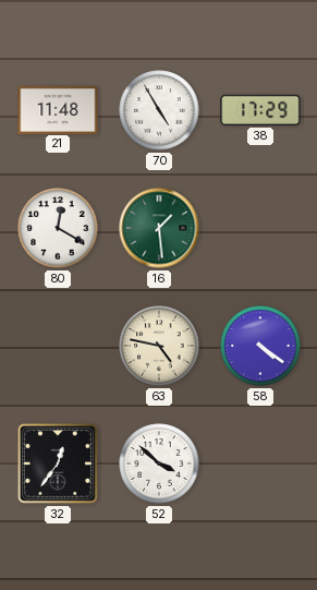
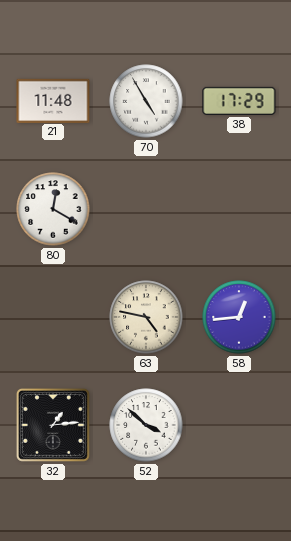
16: 1:29 -> none (159, 228)
58: 4:21 -> 12:44 (239, 317)
32: 12:36 -> 1:14 (53, 425)
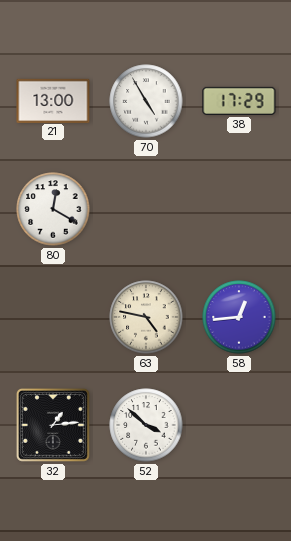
21: 11:48 -> 13:00 (53, 100)
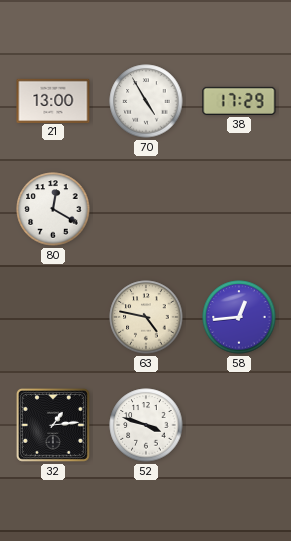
52: 3:52 -> 3:48 (146, 425)
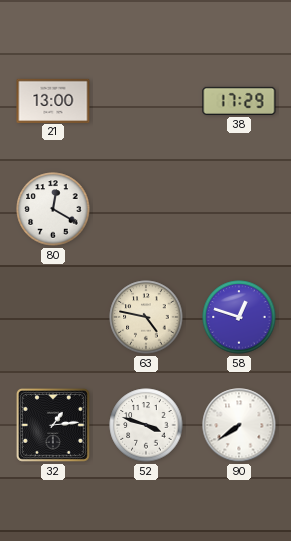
70: 4:55 -> none (146, 101)
58: 12:44 -> 12:48 (239, 317)
90: none -> 7:39 (239, 425)
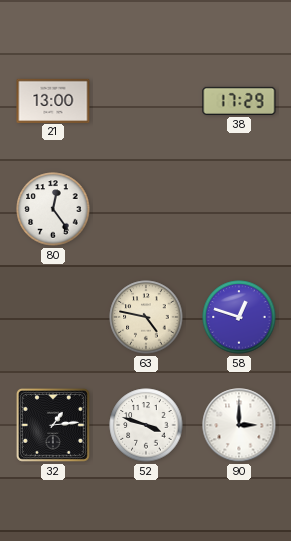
80: 12:20 -> 12:24 (53, 209)
90: 7:39 -> 3:00 (239, 425)
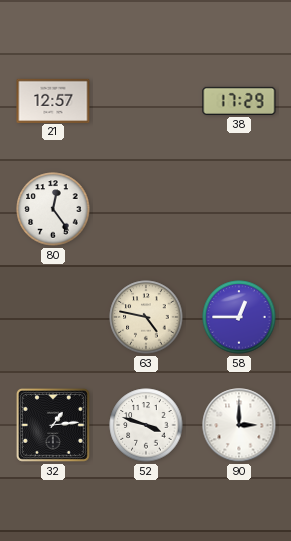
21: 13:00 -> 12:57 (53, 100)
58: 12:48 -> 12:45 (239, 317)
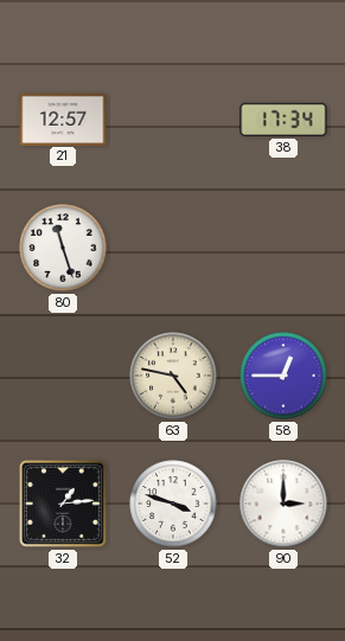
38: 17:29 -> 17:34 (283, 120)
80: 12:24 -> 11:27 (63, 248)
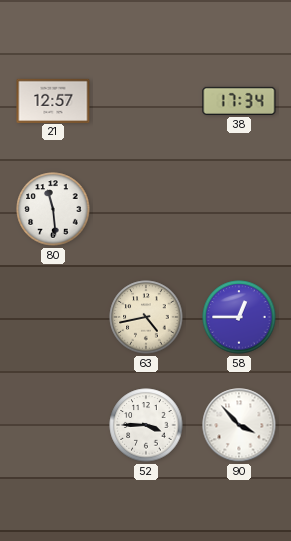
80: 11:27 -> 11:29 (53, 209)
63: 4:47 -> 4:43 (146, 317)
32: 1:14 -> none (63, 504)
52: 3:48 -> 3:45 (146, 425)
90: 3:00 -> 3:53 (239, 425)
